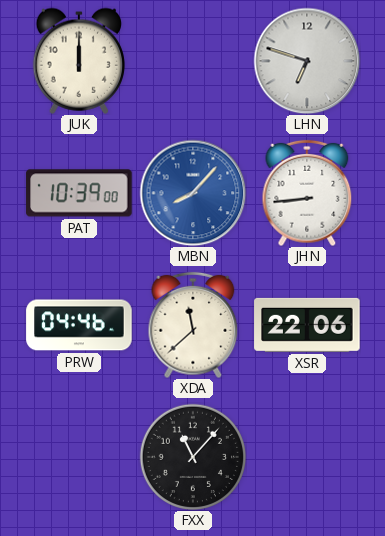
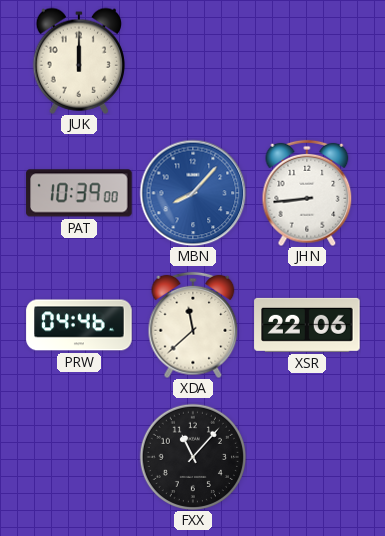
LHN: 6:48 -> none (307, 61)
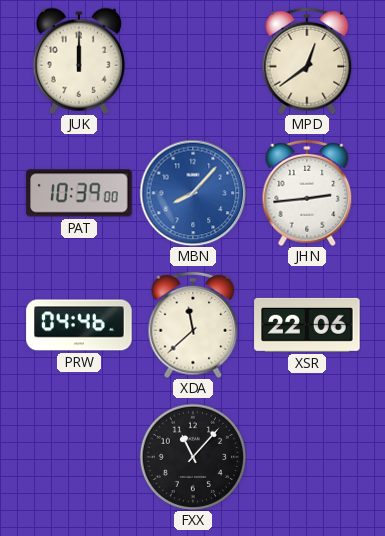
MPD: none -> 12:39 (307, 61)
JHN: 8:44 -> 2:44 (307, 193)
